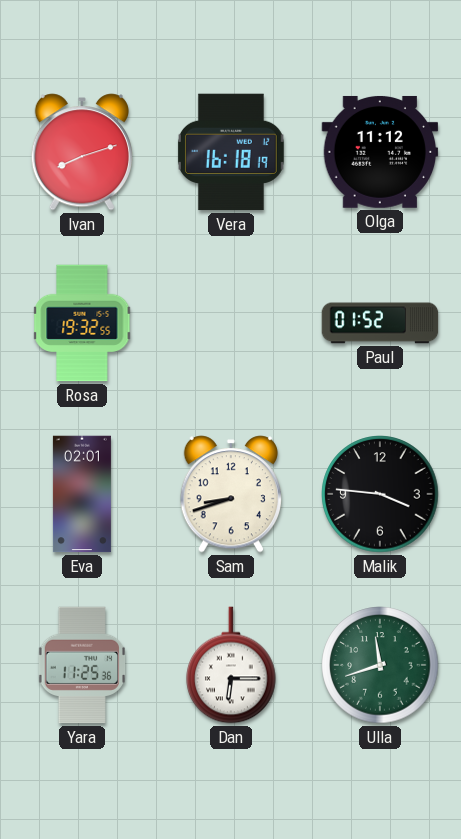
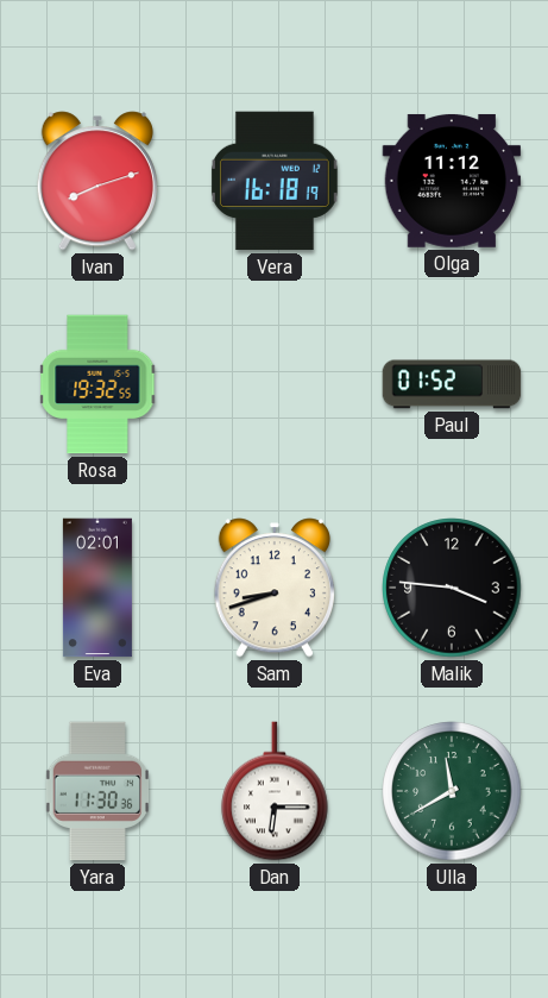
Yara: 11:25 -> 11:30 (96, 791)
Ulla: 11:42 -> 11:40 (452, 791)
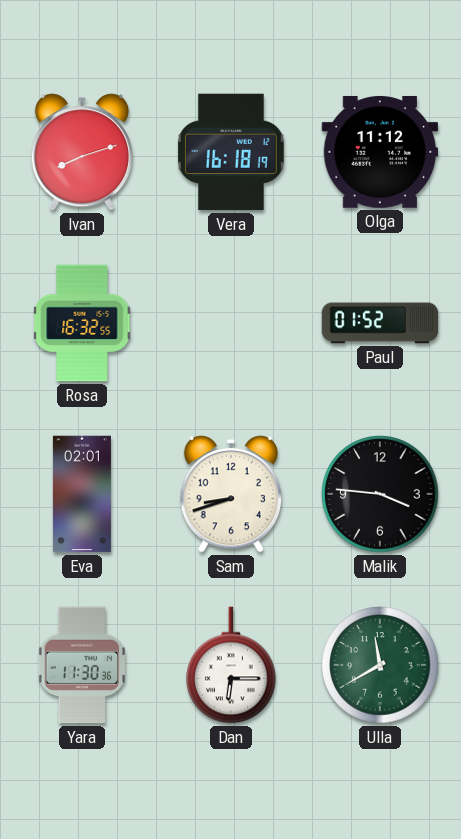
Rosa: 19:32 -> 16:32 (82, 323)
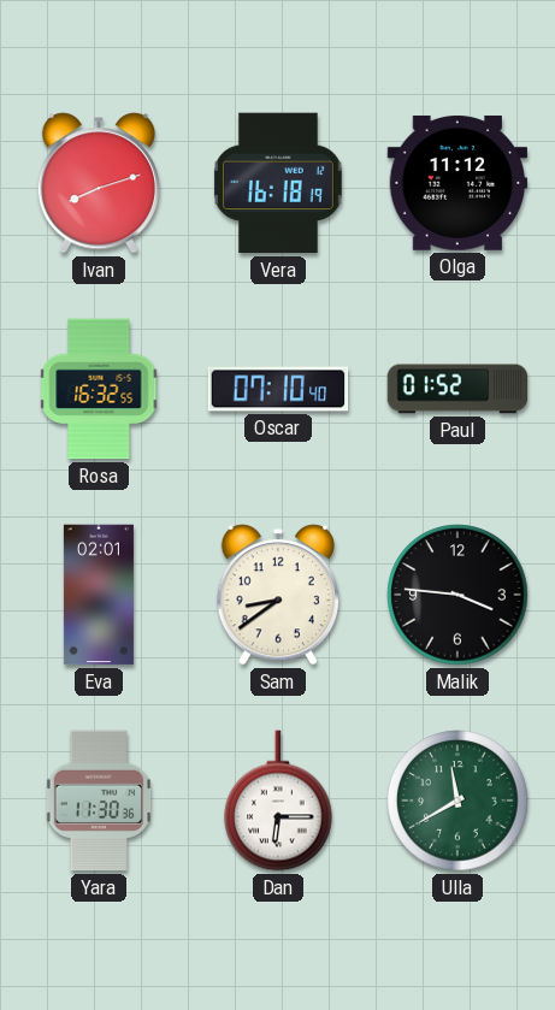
Oscar: none -> 07:10 (278, 389)
Sam: 8:42 -> 8:39 (278, 595)
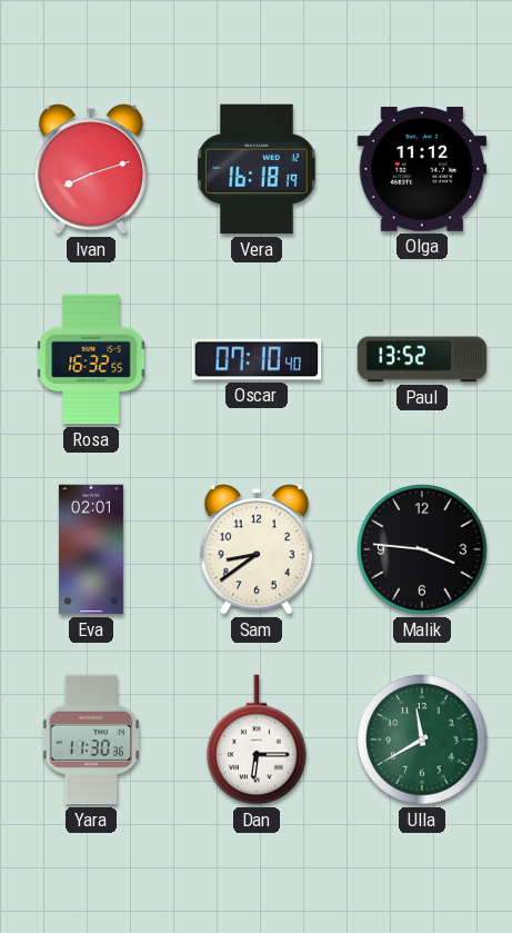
Paul: 01:52 -> 13:52 (422, 359)
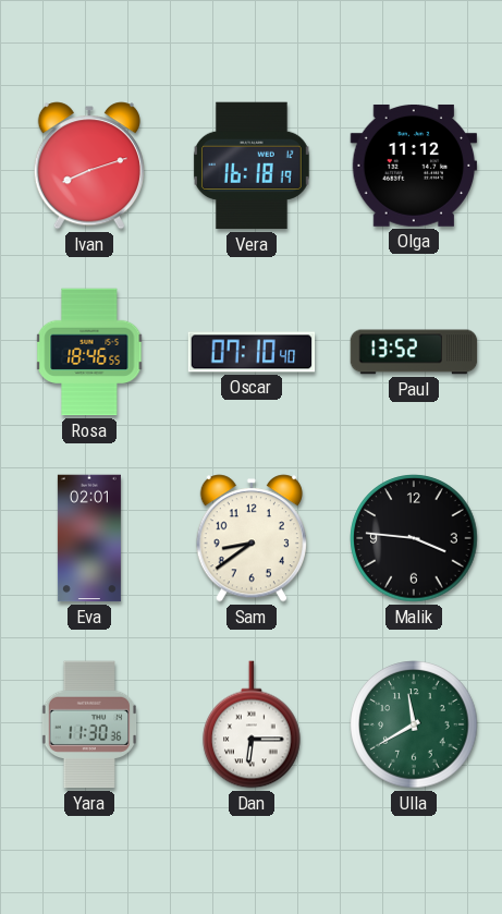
Rosa: 16:32 -> 18:46 (89, 352)
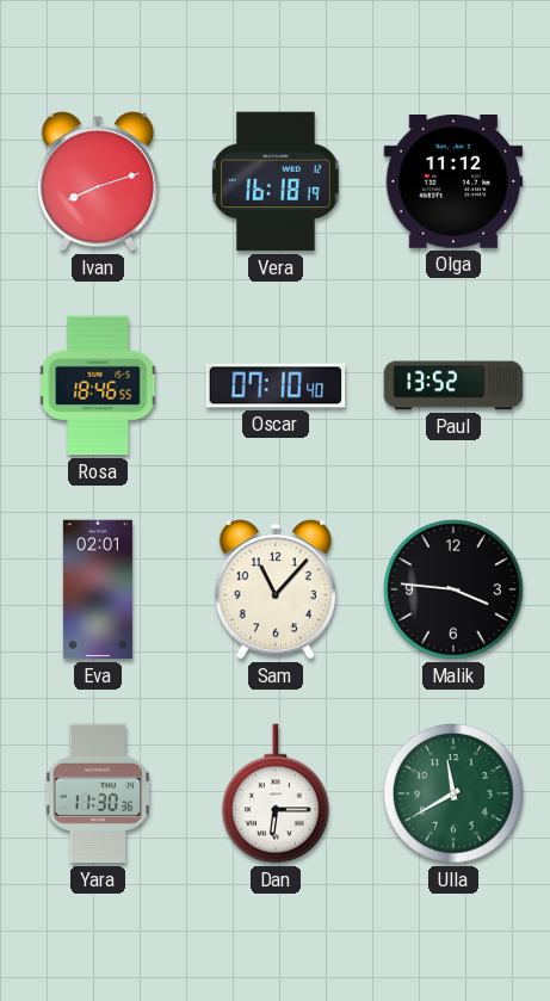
Sam: 8:39 -> 11:07 (276, 589)
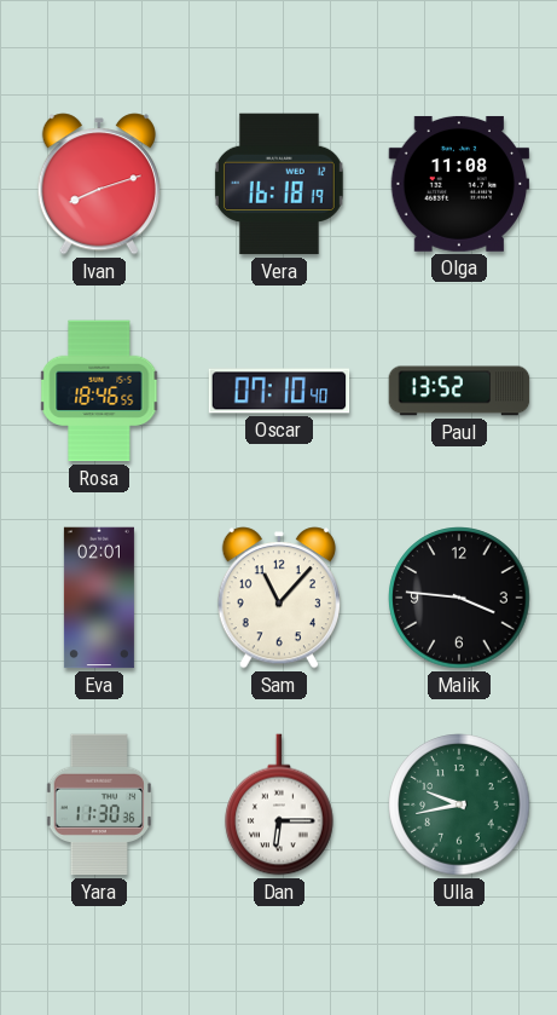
Olga: 11:12 -> 11:08 (459, 184)
Ulla: 11:40 -> 9:43 (459, 804)
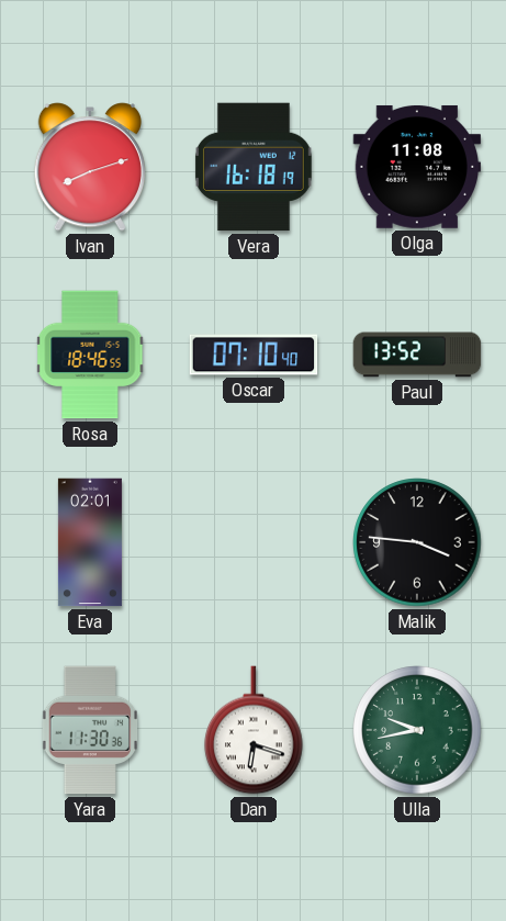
Sam: 11:07 -> none (279, 598)
Dan: 6:15 -> 6:18 (254, 730)
